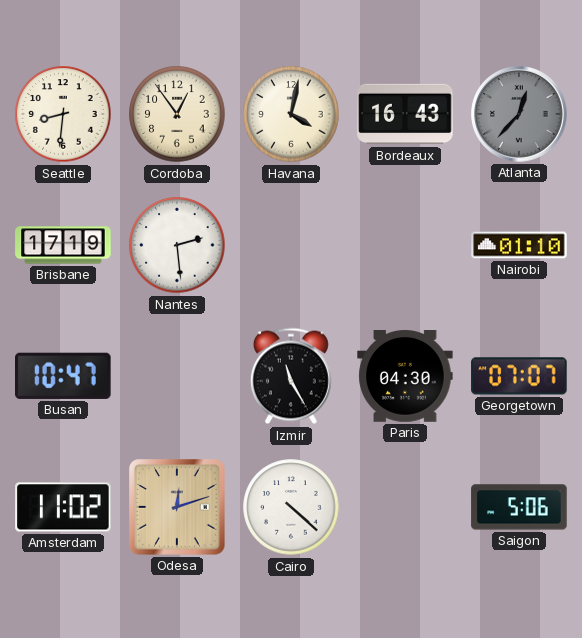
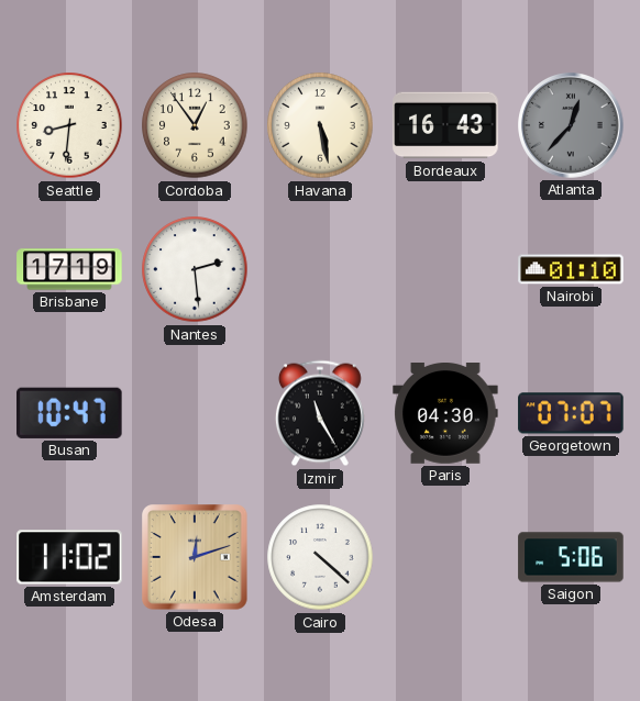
Havana: 4:02 -> 5:28 (320, 125)
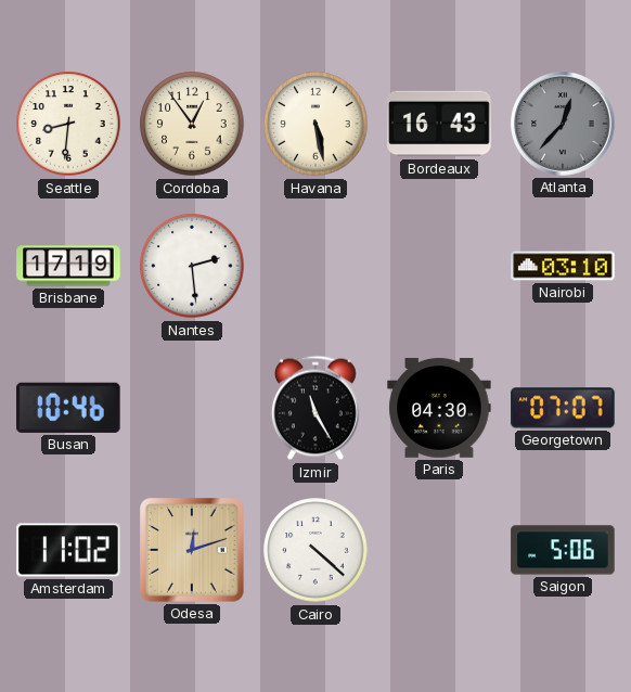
Nairobi: 01:10 -> 03:10 (563, 266)
Busan: 10:47 -> 10:46 (69, 408)
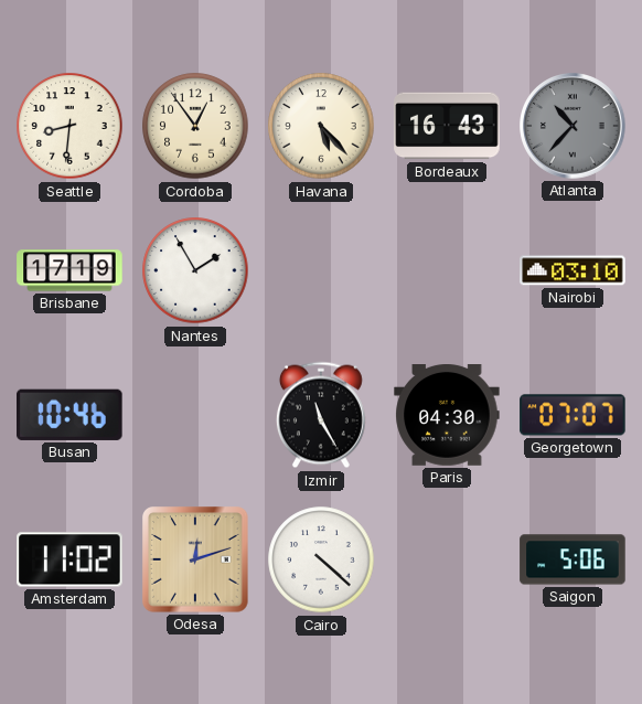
Havana: 5:28 -> 5:23 (321, 126)
Atlanta: 12:37 -> 10:37 (573, 126)
Nantes: 2:29 -> 1:55 (195, 270)
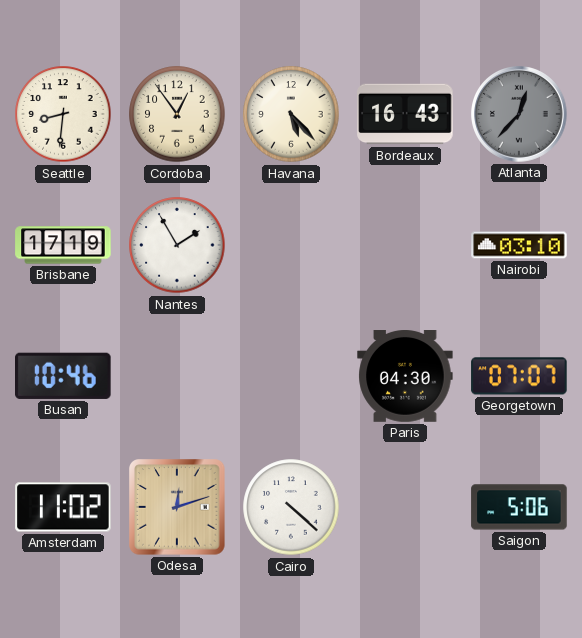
Atlanta: 10:37 -> 12:37 (519, 114)
Izmir: 11:25 -> none (321, 415)
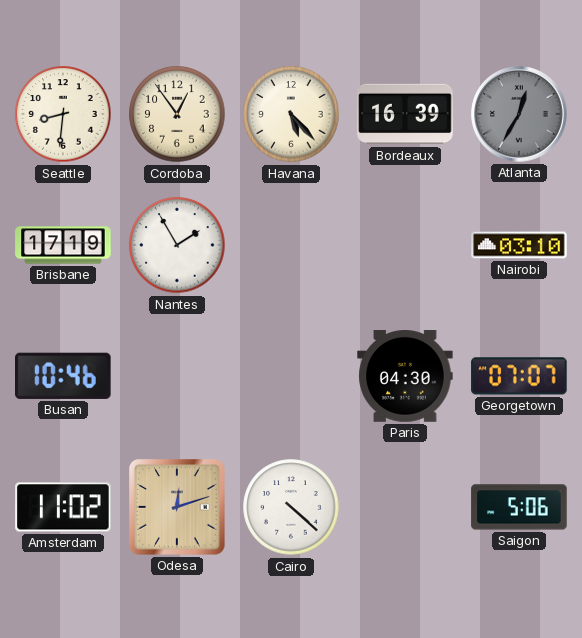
Bordeaux: 16:43 -> 16:39 (405, 114)
Atlanta: 12:37 -> 12:35 (519, 114)
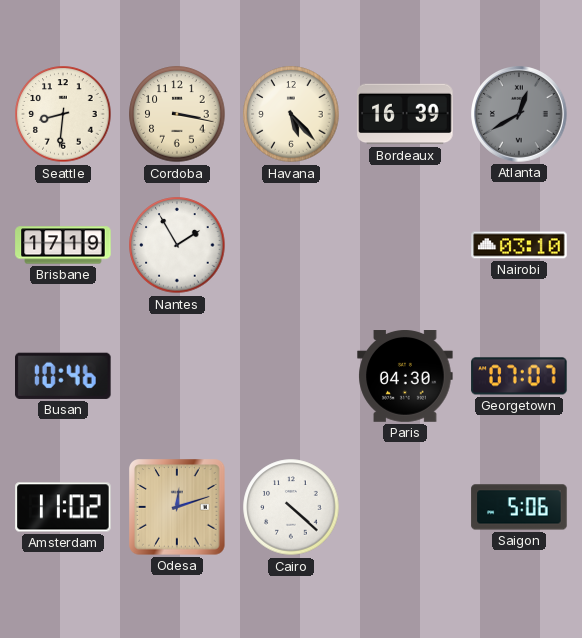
Cordoba: 12:54 -> 3:17 (177, 114)
Atlanta: 12:35 -> 12:40 (519, 114)
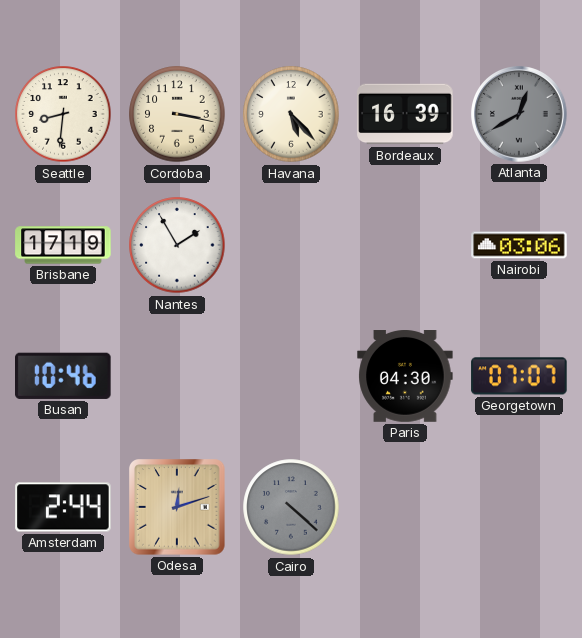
Nairobi: 03:10 -> 03:06 (519, 245)
Amsterdam: 11:02 -> 2:44 (63, 507)
Cairo dial: white -> grey (291, 507)
Saigon: 5:06 -> none (519, 507)
